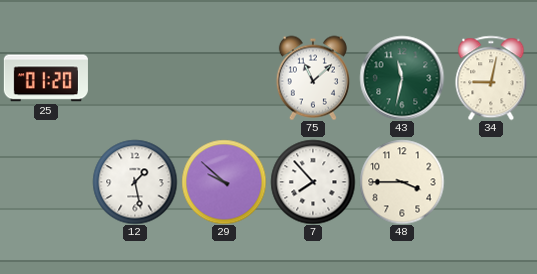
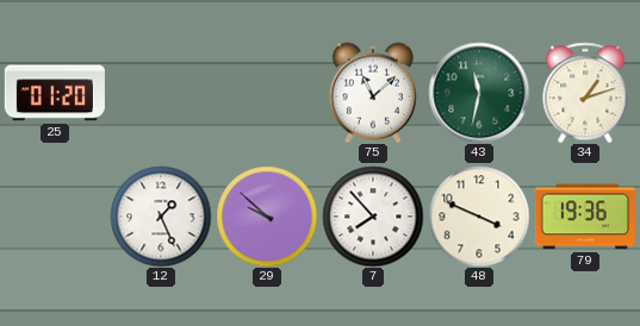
34: 9:02 -> 1:12 (585, 93)
12: 1:28 -> 1:26 (161, 217)
48: 3:45 -> 3:49 (479, 217)
79: none -> 19:36 (585, 217)
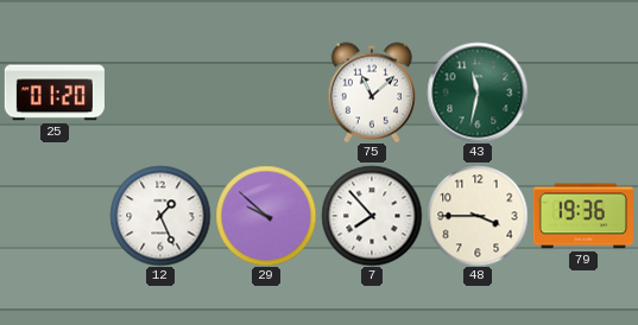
34: 1:12 -> none (585, 93)
48: 3:49 -> 3:45 (478, 216)
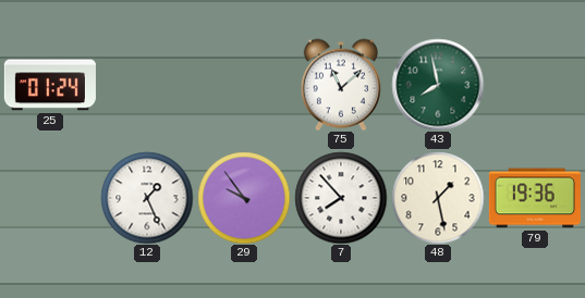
25: 01:20 -> 01:24 (50, 85)
43: 11:32 -> 7:58 (438, 85)
29: 9:52 -> 9:54 (244, 198)
48: 3:45 -> 1:28 (438, 198)
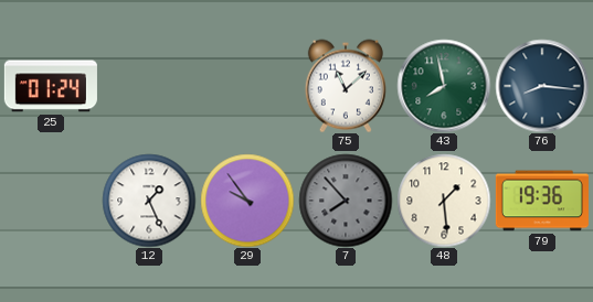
76: none -> 8:16 (542, 86)
7 dial: white -> grey (346, 201)
48: 1:28 -> 1:29 (444, 201)
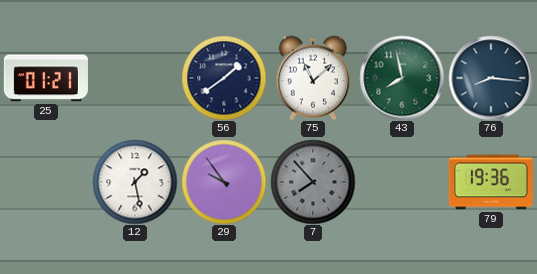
25: 01:24 -> 01:21 (46, 78)
56: none -> 1:39 (224, 78)
12: 1:26 -> 1:28 (135, 182)
48: 1:29 -> none (444, 201)
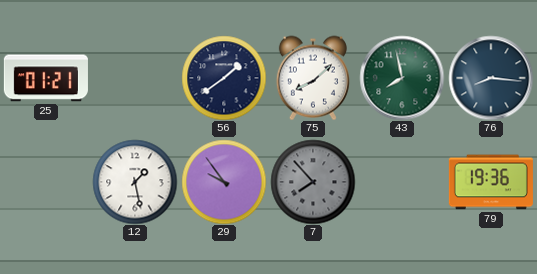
75: 11:08 -> 8:08 (313, 78)
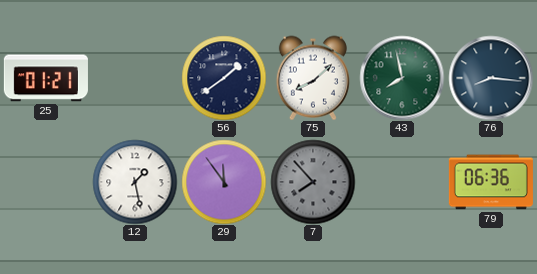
29: 9:54 -> 11:54 (224, 182)
79: 19:36 -> 06:36 (491, 182)
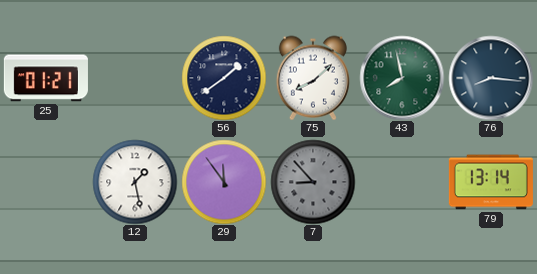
7: 7:53 -> 8:53 (313, 182)
79: 06:36 -> 13:14 (491, 182)
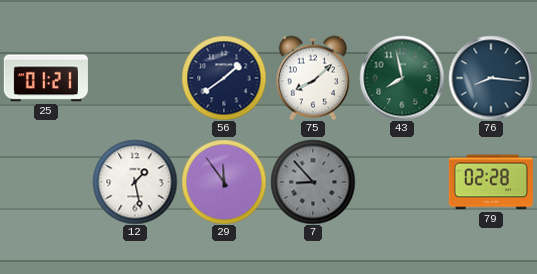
79: 13:14 -> 02:28 (491, 182)
